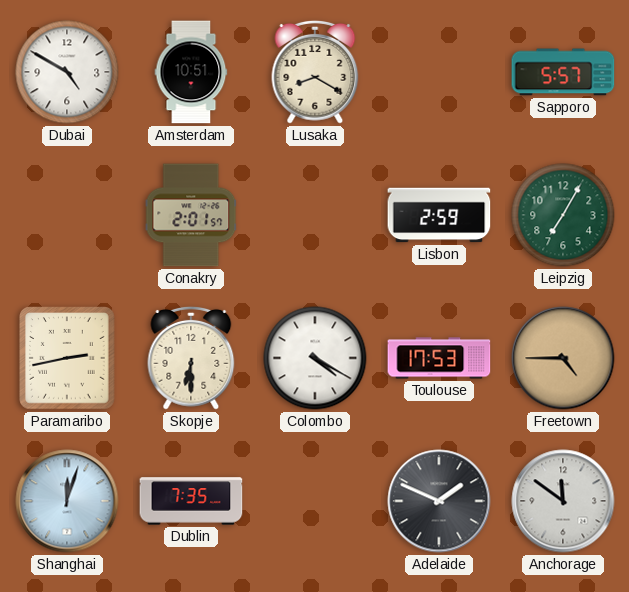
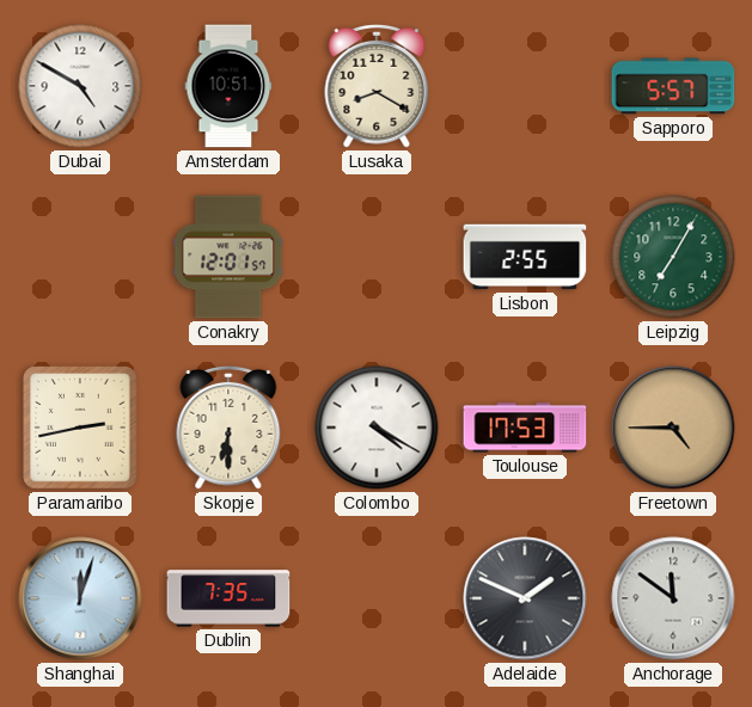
Conakry: 2:01 -> 12:01 (228, 257)
Lisbon: 2:59 -> 2:55 (525, 257)
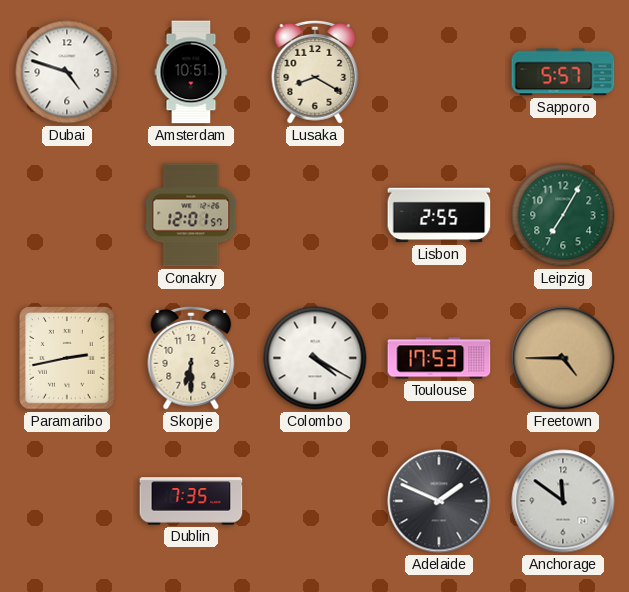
Dubai: 4:50 -> 4:48 (67, 72)
Shanghai: 12:03 -> none (80, 598)
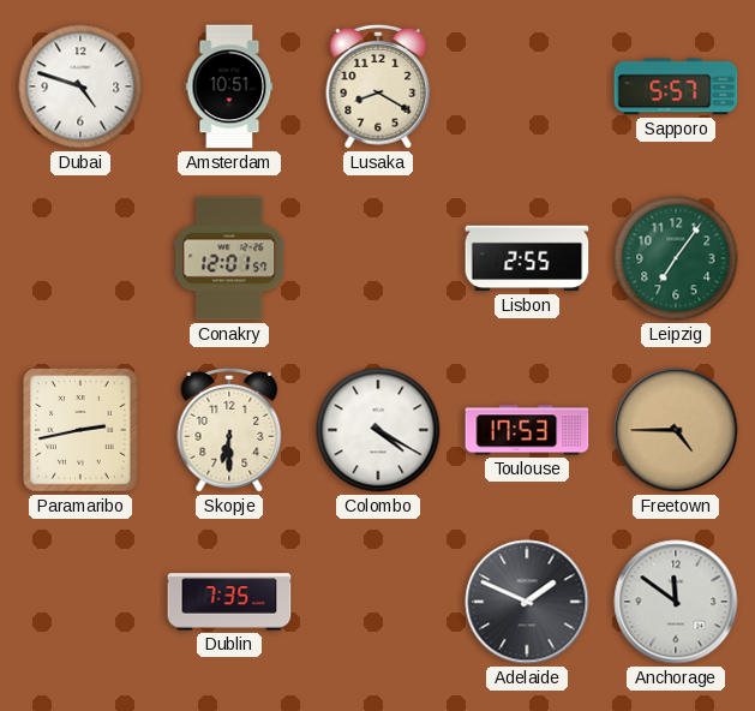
Leipzig: 7:05 -> 7:06 (676, 258)
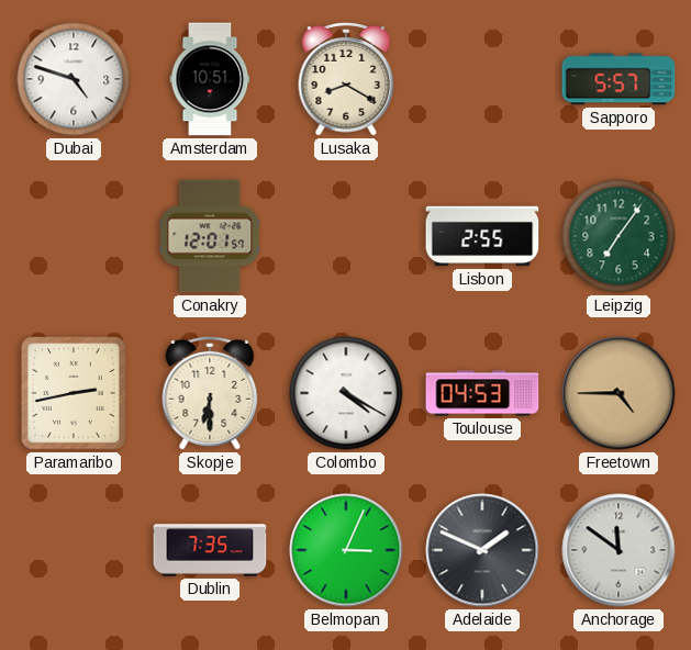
Toulouse: 17:53 -> 04:53 (482, 393)
Belmopan: none -> 3:04 (346, 550)
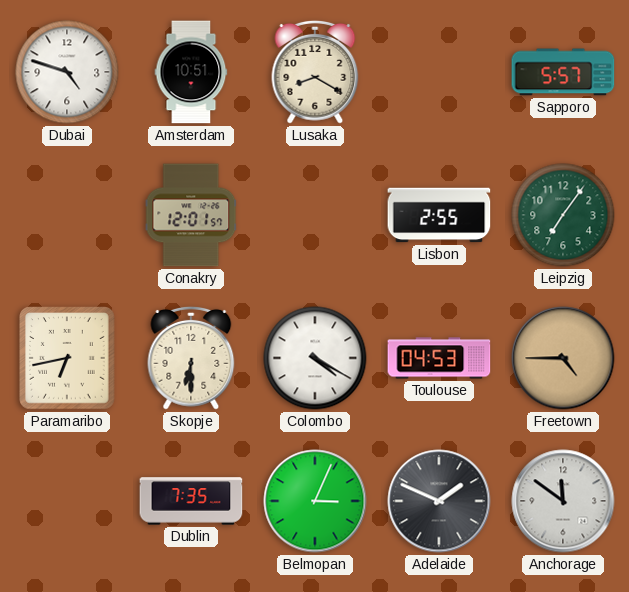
Paramaribo: 2:43 -> 6:43 (67, 358)
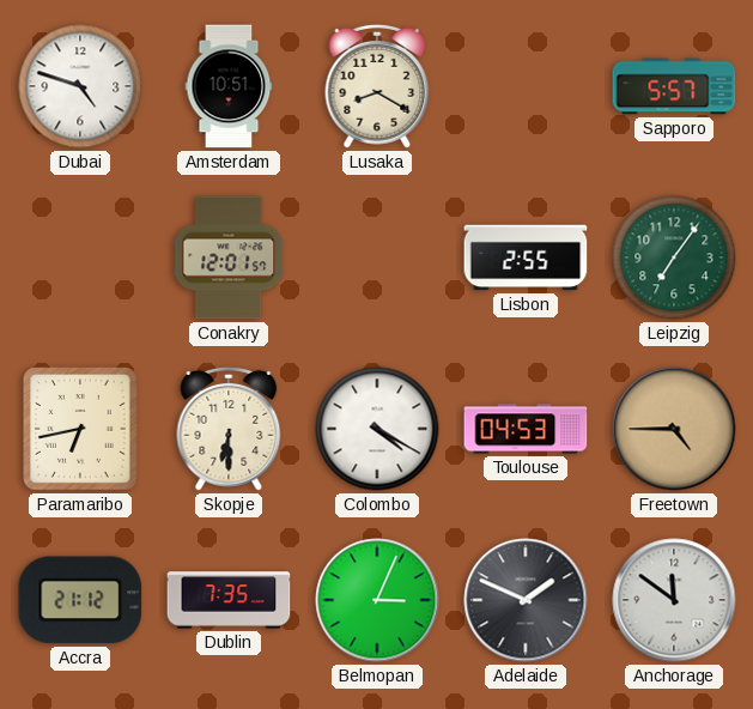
Accra: none -> 21:12 (80, 600)
